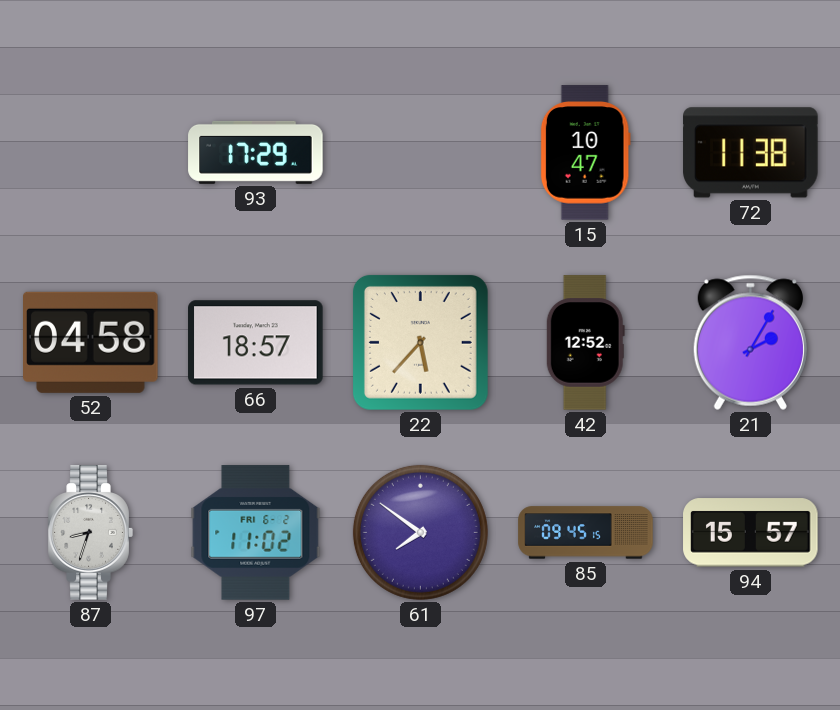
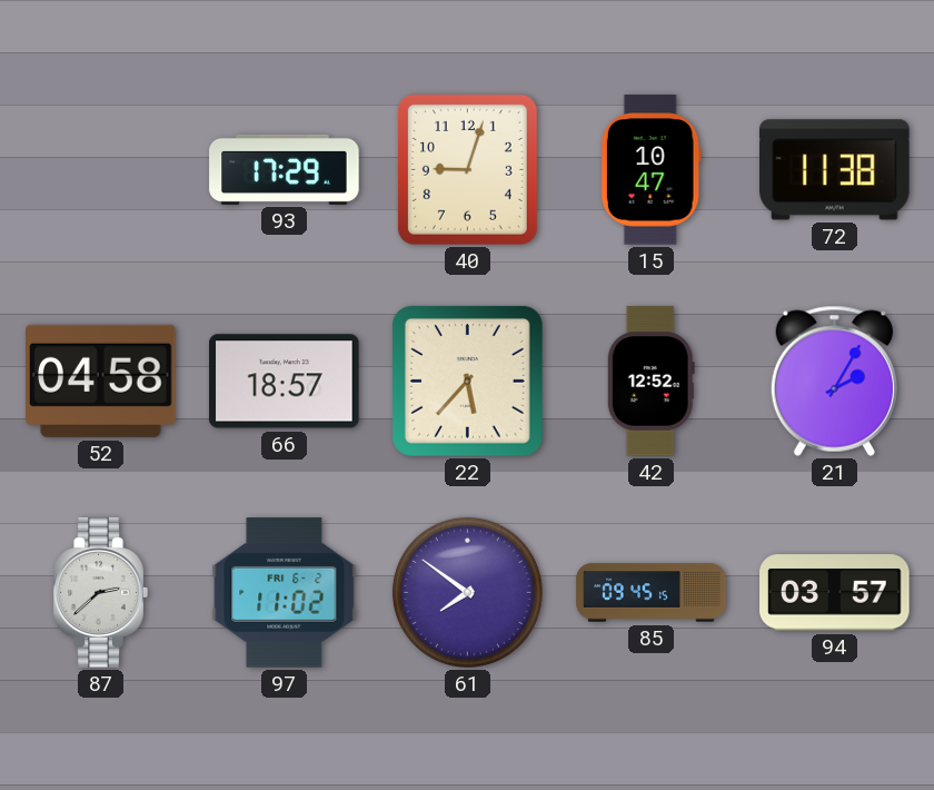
40: none -> 9:03 (467, 169)
87: 8:33 -> 2:38 (100, 593)
94: 15:57 -> 03:57 (835, 593)
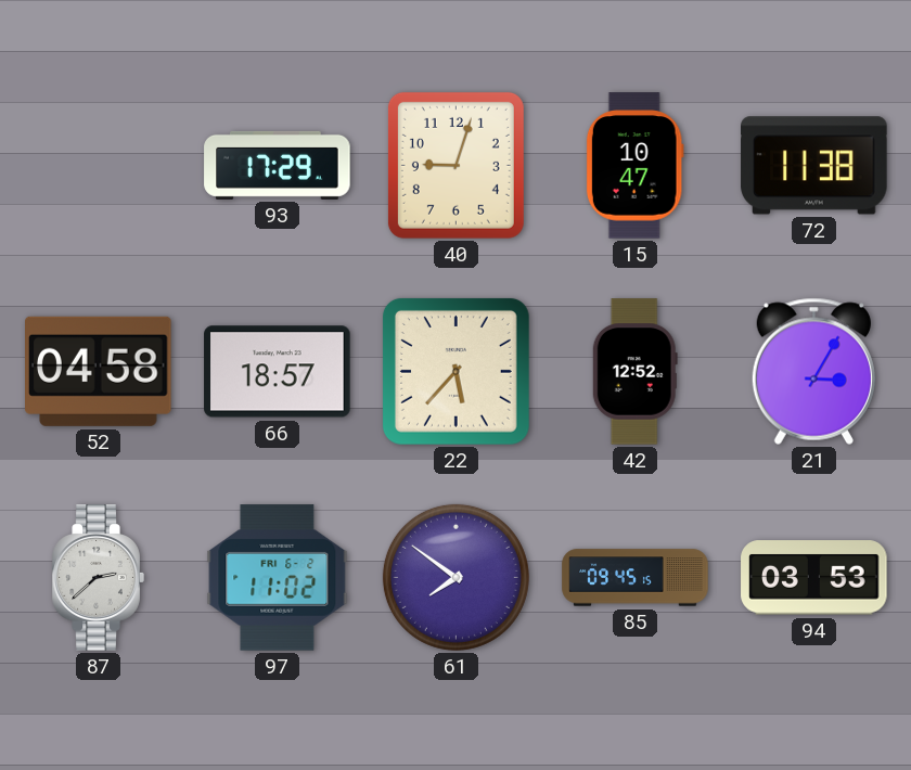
21: 2:05 -> 3:05 (813, 371)
94: 03:57 -> 03:53 (814, 578)
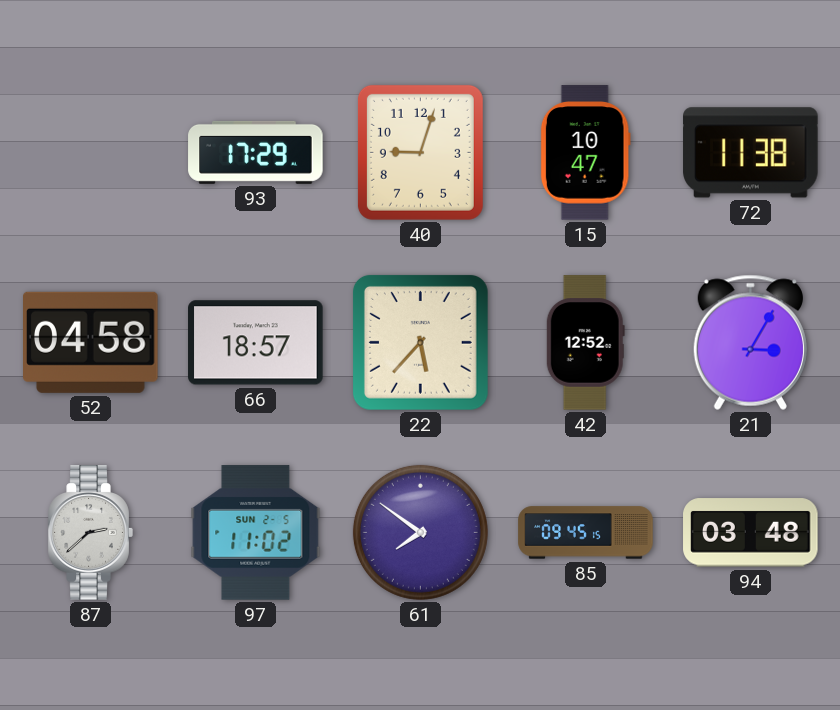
97 date: FRI 6-2 -> SUN 2-5 (256, 533)
94: 03:53 -> 03:48 (751, 533)
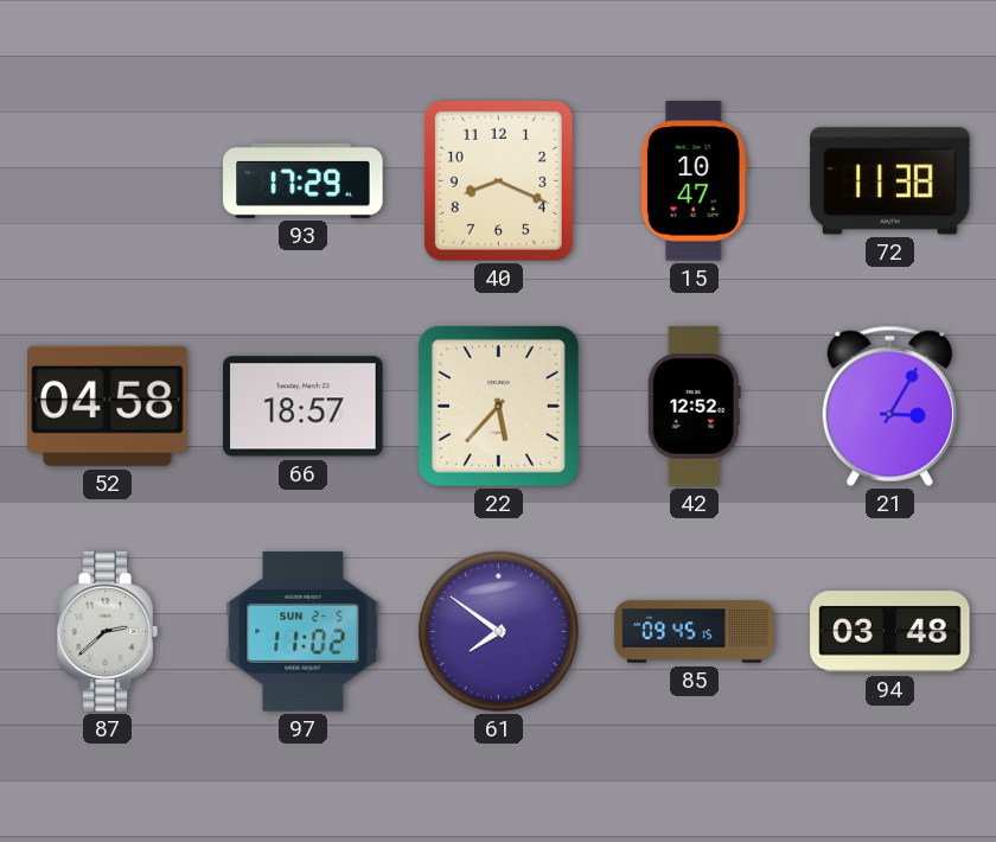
40: 9:03 -> 8:19 (498, 180)
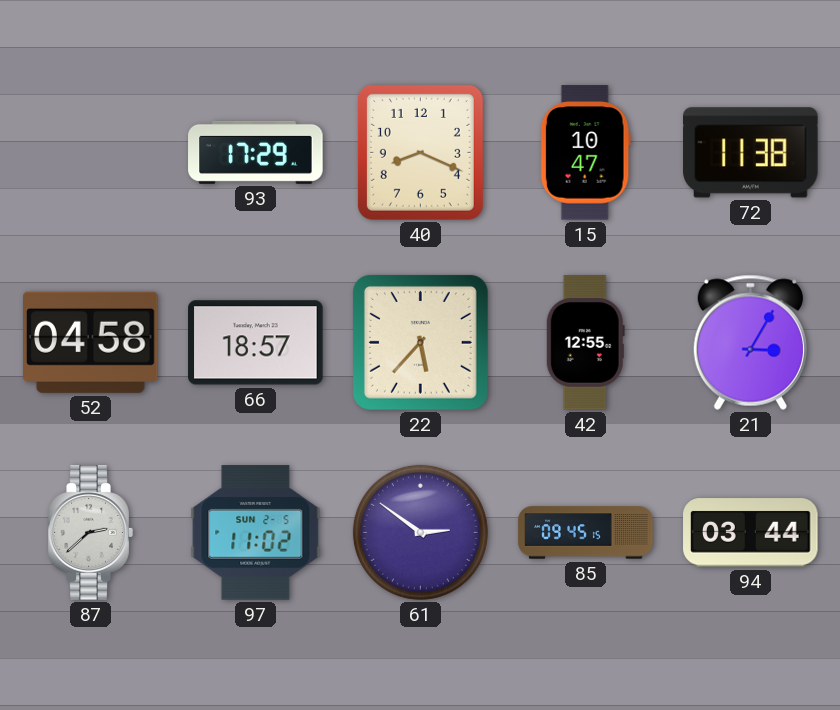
42: 12:52 -> 12:55 (585, 343)
61: 7:51 -> 2:51 (420, 532)
94: 03:48 -> 03:44 (751, 533)
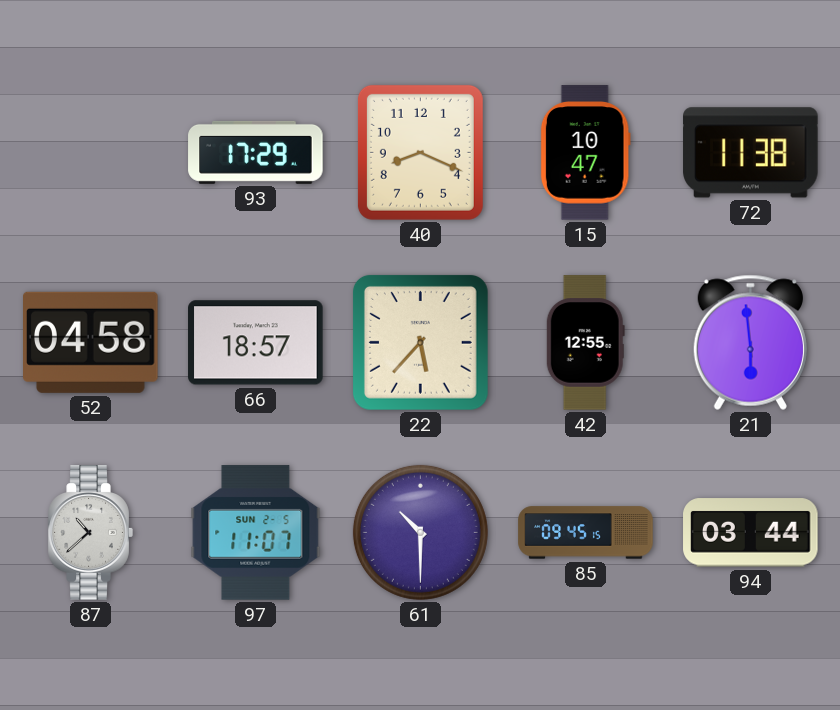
21: 3:05 -> 5:59 (750, 342)
87: 2:38 -> 10:38 (90, 533)
97: 11:02 -> 11:07 (256, 533)
61: 2:51 -> 10:30 (420, 532)
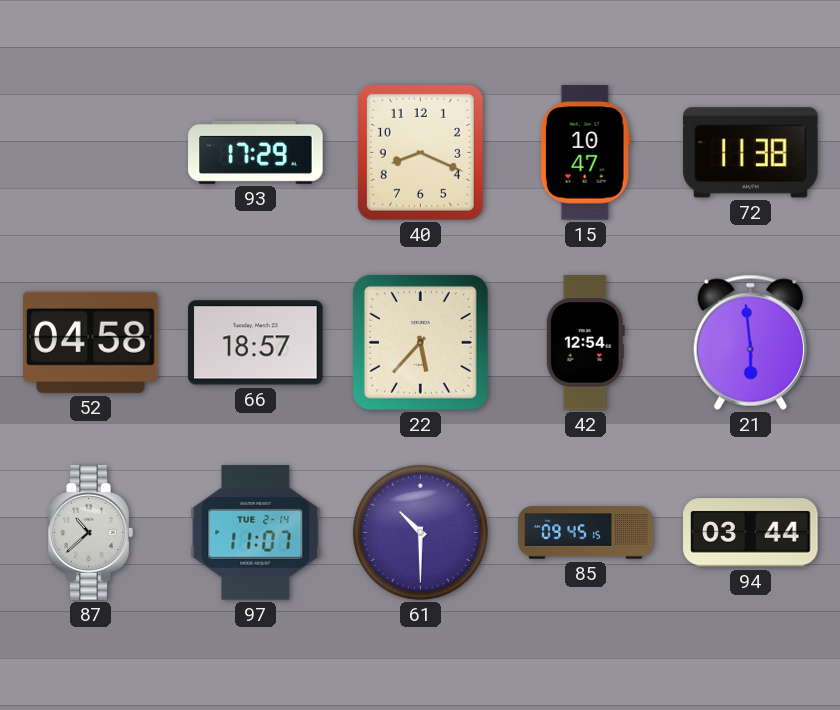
42: 12:55 -> 12:54 (585, 343)
97 date: SUN 2-5 -> TUE 2-14 (256, 533)
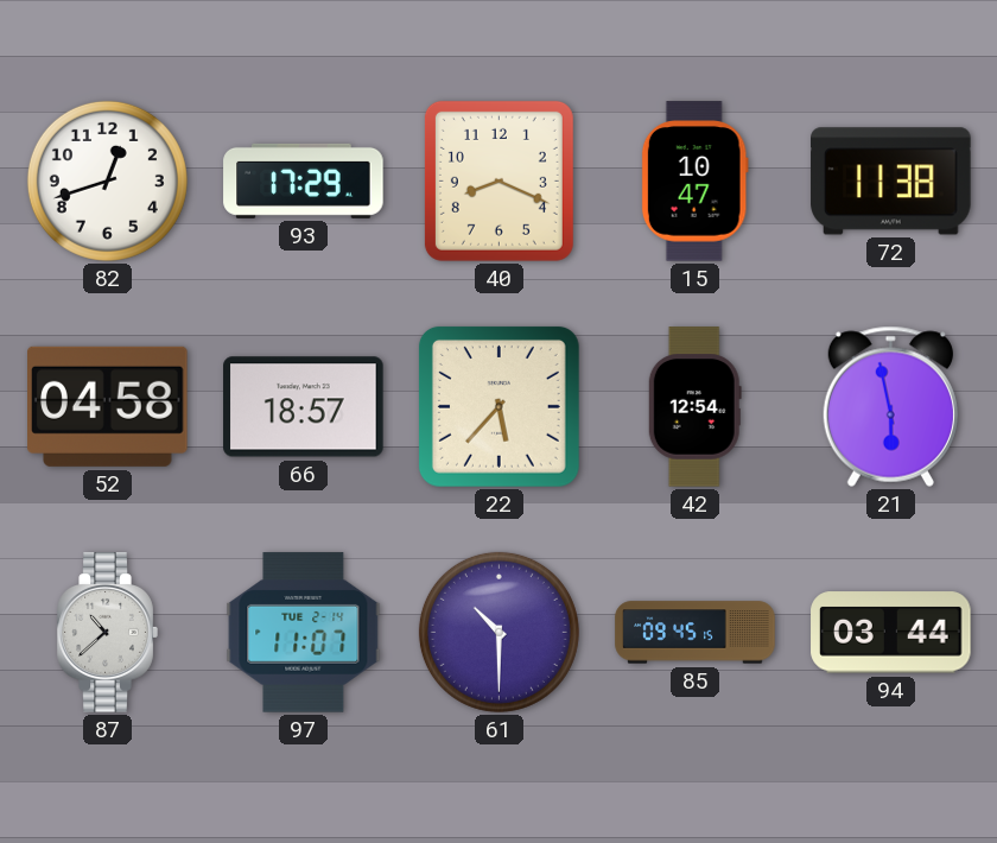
82: none -> 12:42 (107, 180)
21: 5:59 -> 5:58 (890, 406)
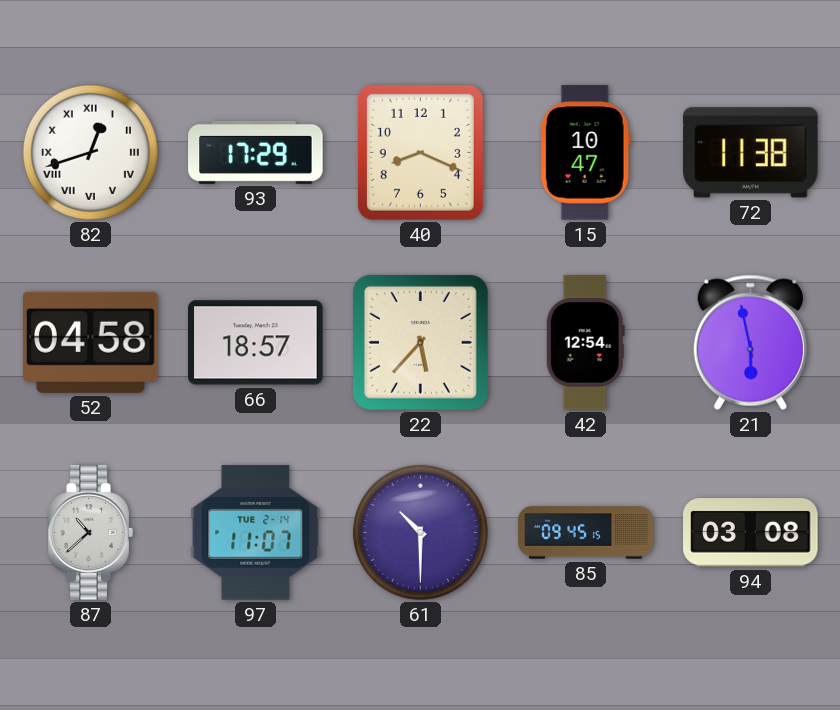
82 numerals: Arabic -> Roman (90, 152)
94: 03:44 -> 03:08 (751, 533)
